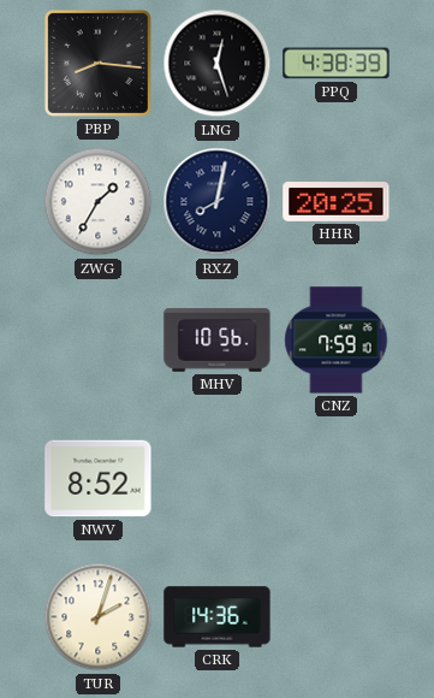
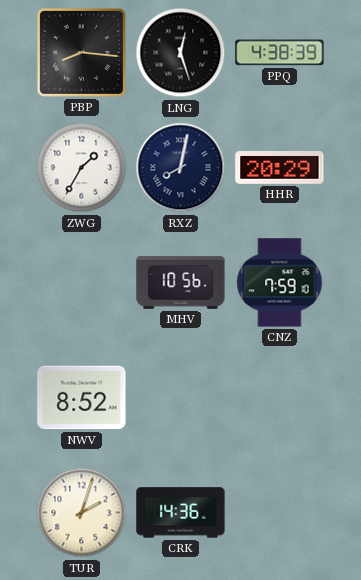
HHR: 20:25 -> 20:29 (280, 168)
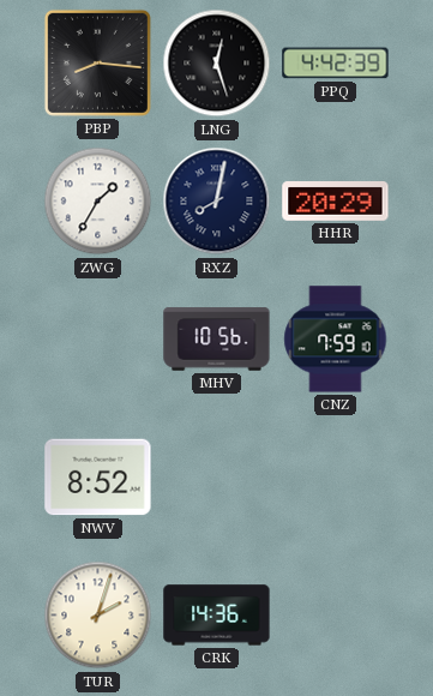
PPQ: 4:38 -> 4:42 (336, 64)
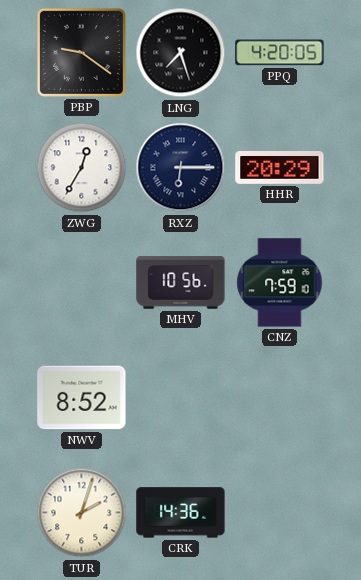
PBP: 8:16 -> 9:21 (81, 52)
LNG: 12:27 -> 7:27 (181, 53)
PPQ: 4:42 -> 4:20 (280, 53)
ZWG: 1:35 -> 12:35 (82, 168)
RXZ: 8:02 -> 6:15 (181, 168)
